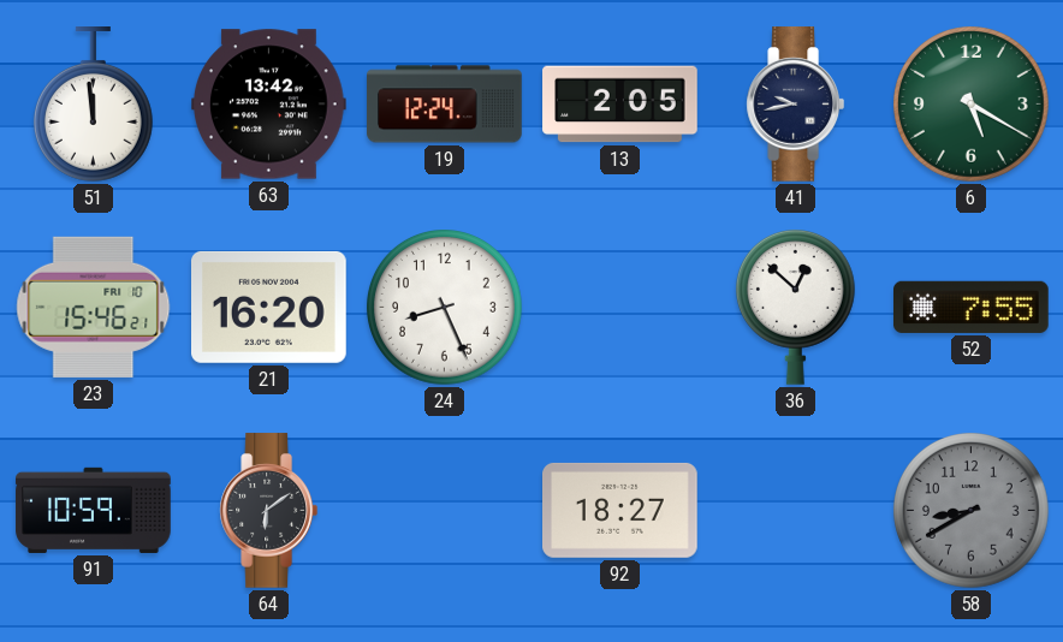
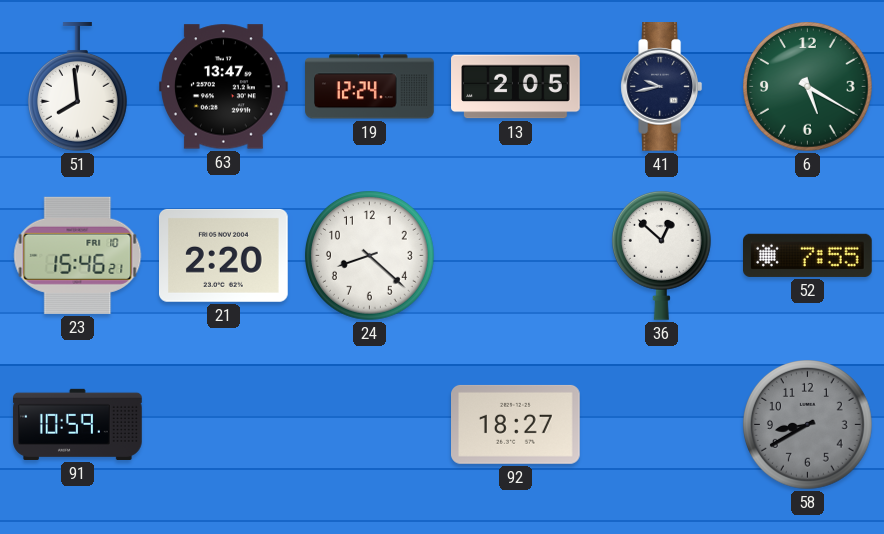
51: 11:59 -> 7:59 (77, 87)
63: 13:42 -> 13:47 (224, 87)
21: 16:20 -> 2:20 (224, 255)
24: 8:26 -> 8:22 (370, 256)
64: 6:09 -> none (269, 511)
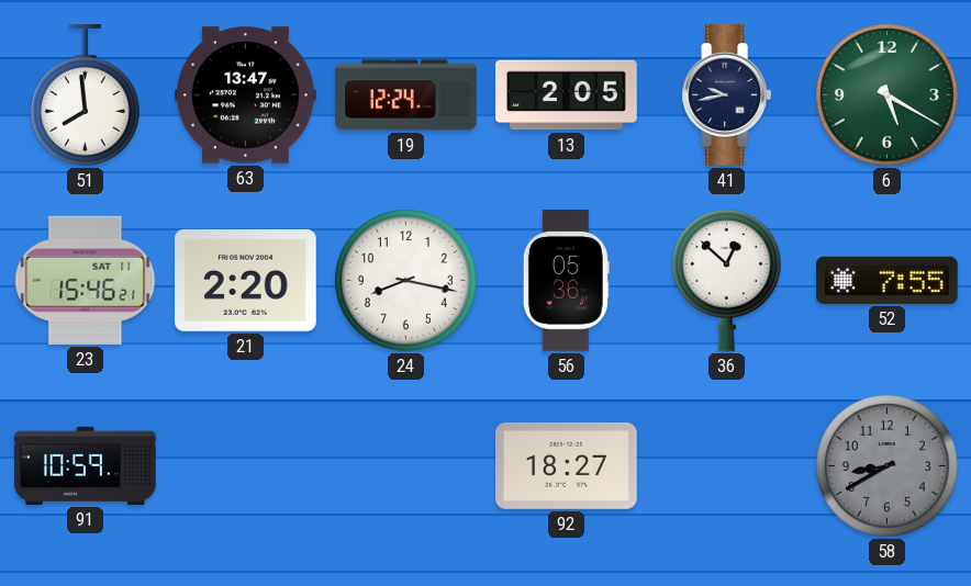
23 date: FRI 10 -> SAT 11 (86, 280)
24: 8:22 -> 8:17 (406, 281)
56: none -> 05:36 (566, 281)
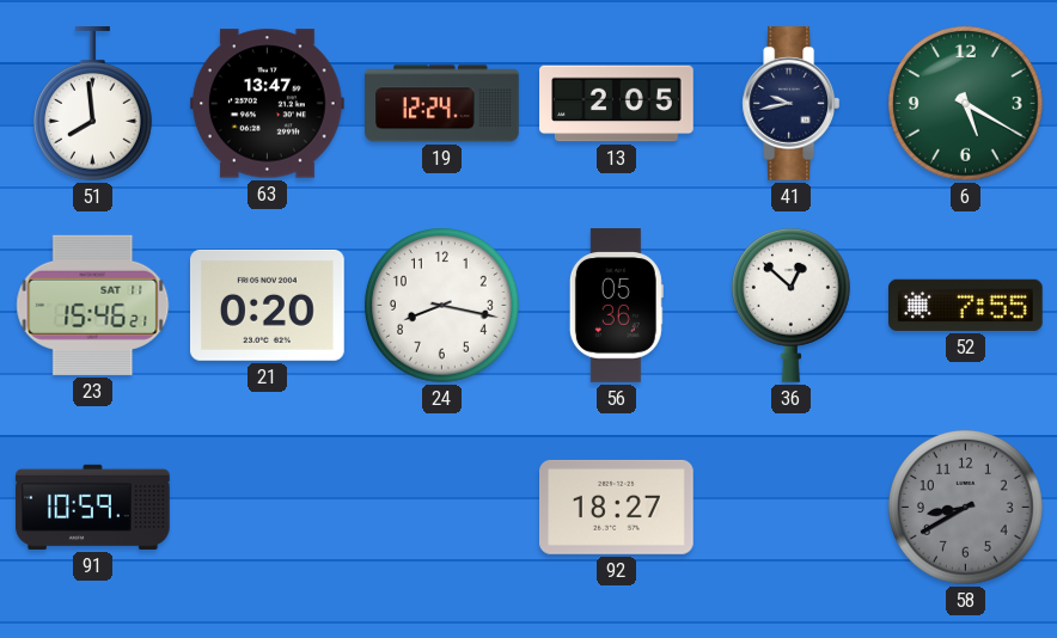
21: 2:20 -> 0:20 (268, 305)
